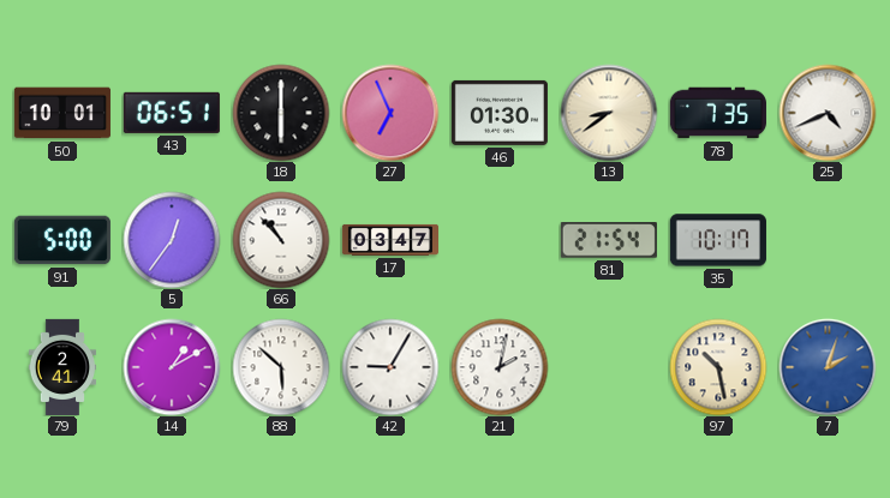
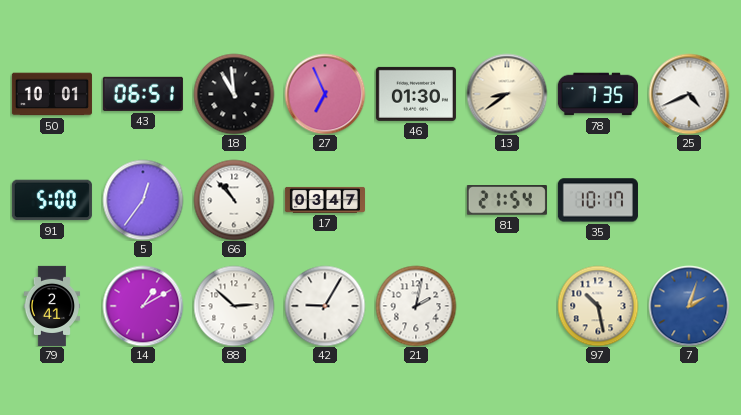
18: 6:00 -> 10:59 (234, 94)
88: 5:52 -> 2:52 (234, 306)
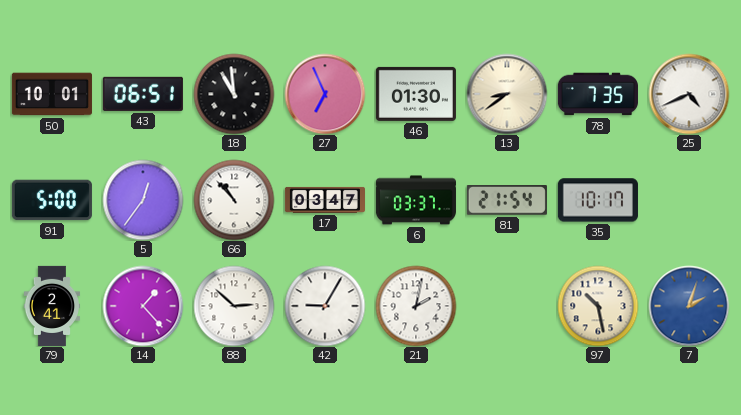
6: none -> 03:37 (416, 200)
14: 1:10 -> 1:23 (143, 306)
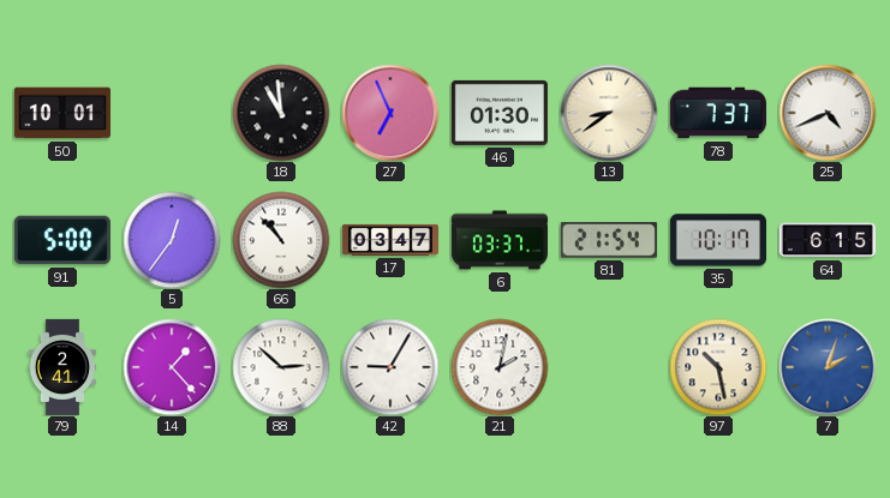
43: 06:51 -> none (143, 94)
78: 7:35 -> 7:37 (718, 113)
64: none -> 6:15 (828, 240)
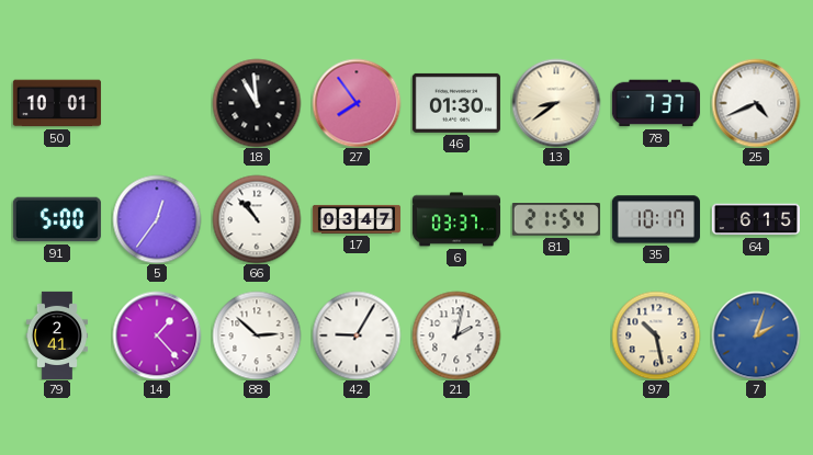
27: 6:56 -> 7:54 (357, 103)
